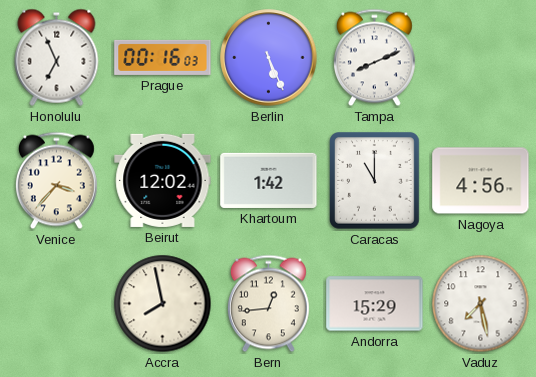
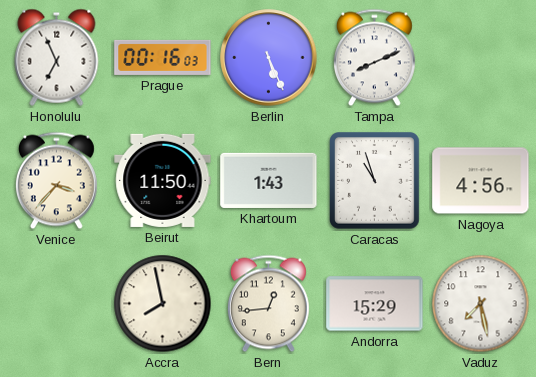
Beirut: 12:02 -> 11:50 (163, 180)
Khartoum: 1:42 -> 1:43 (269, 180)
Caracas: 11:00 -> 10:57 (375, 181)
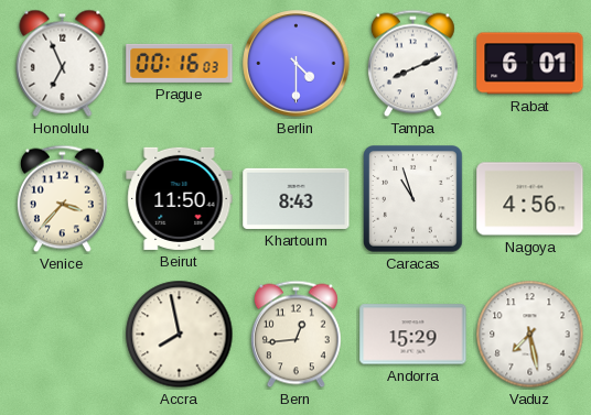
Berlin: 5:26 -> 4:30 (297, 64)
Rabat: none -> 6:01 (530, 64)
Khartoum: 1:43 -> 8:43 (297, 198)
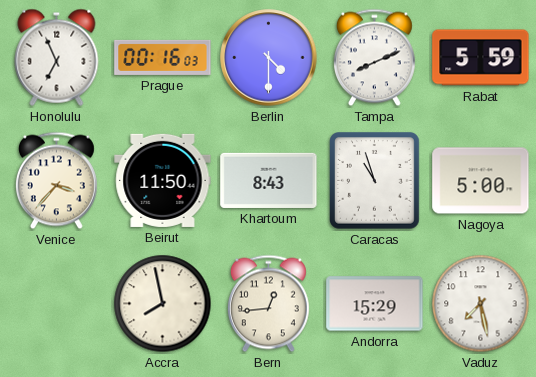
Rabat: 6:01 -> 5:59 (481, 58)
Nagoya: 4:56 -> 5:00 (481, 181)
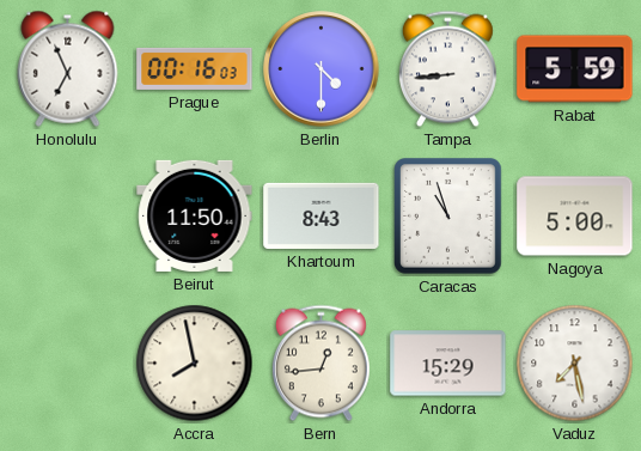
Tampa: 8:11 -> 8:44 (447, 69)
Venice: 3:37 -> none (56, 181)
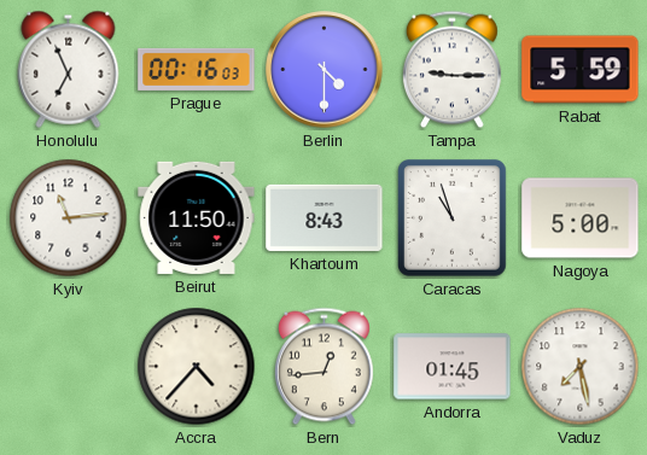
Tampa: 8:44 -> 9:15 (451, 70)
Kyiv: none -> 11:14 (69, 218)
Accra: 7:58 -> 4:37 (197, 367)
Andorra: 15:29 -> 01:45 (453, 367)
